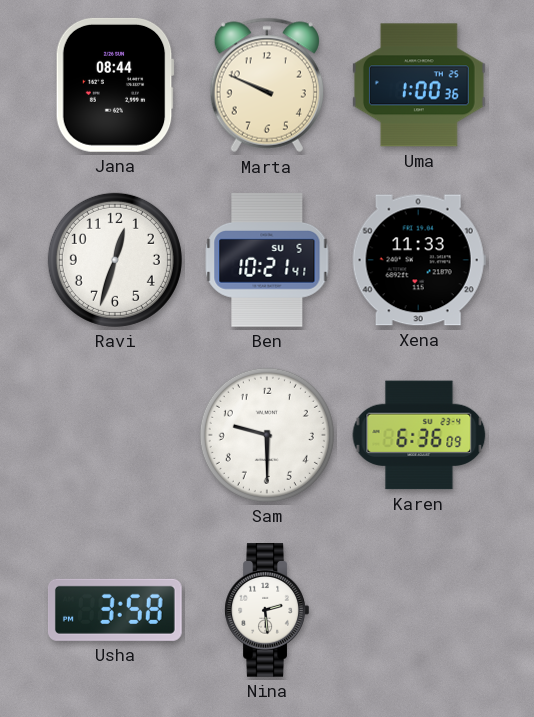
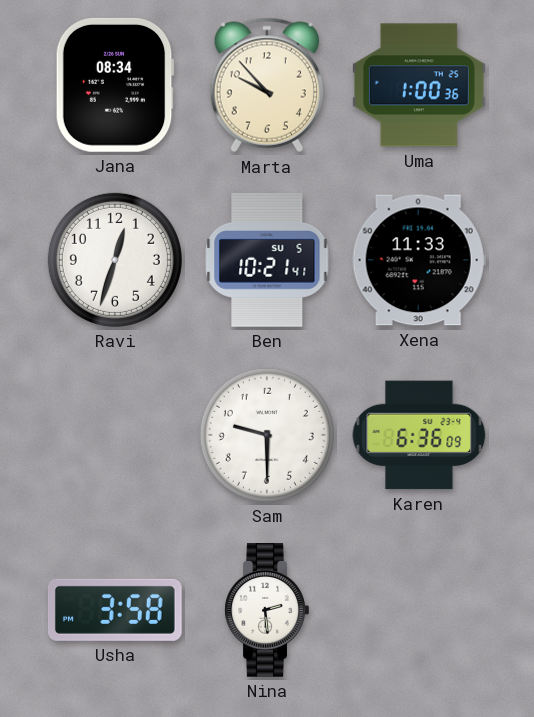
Jana: 08:44 -> 08:34 (115, 85)
Marta: 9:49 -> 9:53 (267, 85)
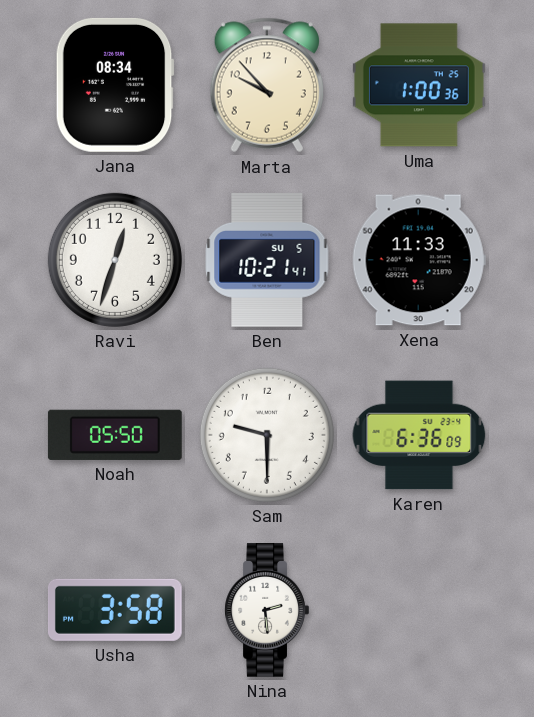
Noah: none -> 05:50 (115, 435)
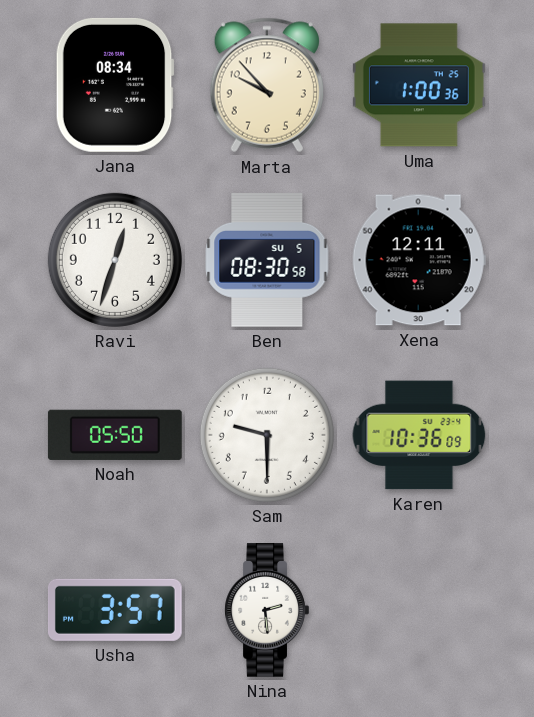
Ben: 10:21 -> 08:30 (267, 260)
Xena: 11:33 -> 12:11 (419, 260)
Karen: 6:36 -> 10:36 (419, 435)
Usha: 3:58 -> 3:57 (115, 610)
